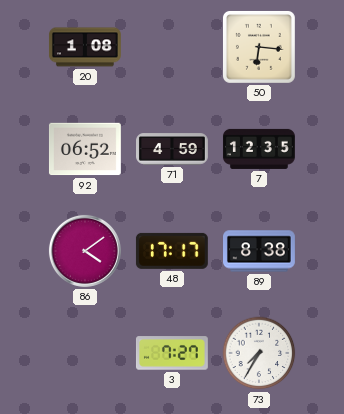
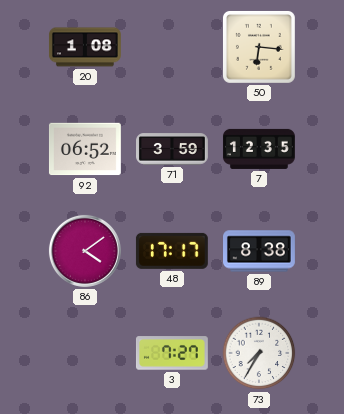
71: 4:59 -> 3:59 (173, 149)
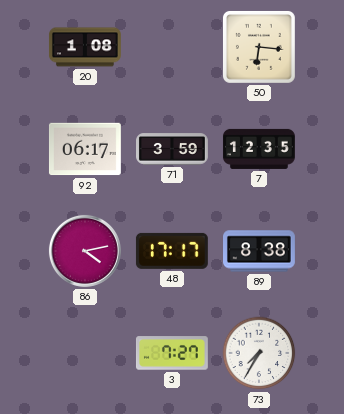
92: 06:52 -> 06:17 (85, 149)
86: 4:09 -> 4:13 (85, 251)
